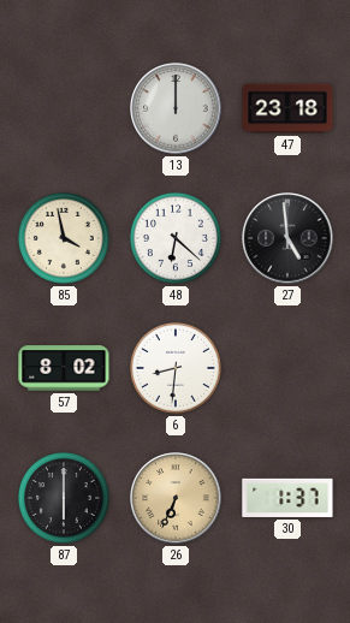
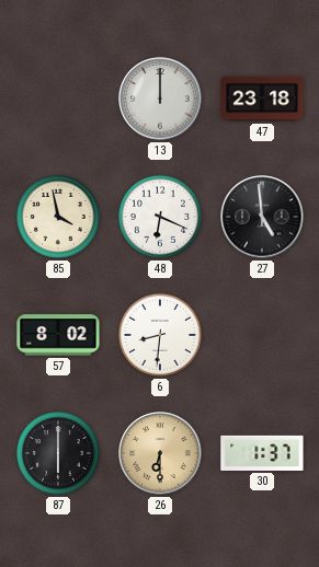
48: 6:22 -> 6:19 (160, 217)
26: 6:34 -> 6:30 (160, 453)
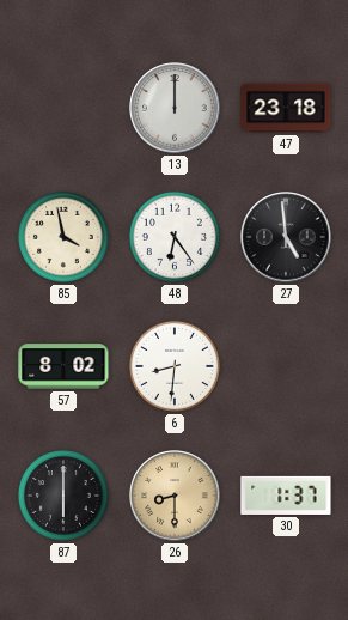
48: 6:19 -> 6:24 (175, 237)
26: 6:30 -> 8:30 (175, 496)
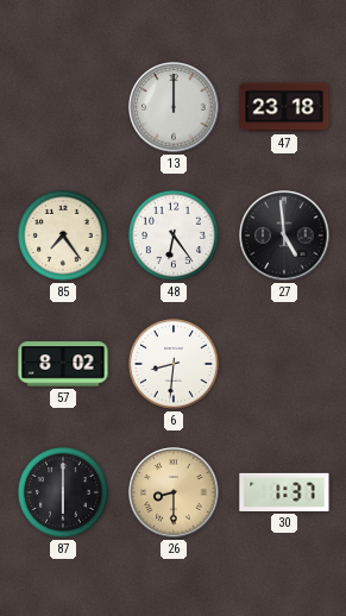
85: 3:58 -> 7:24 (63, 235)
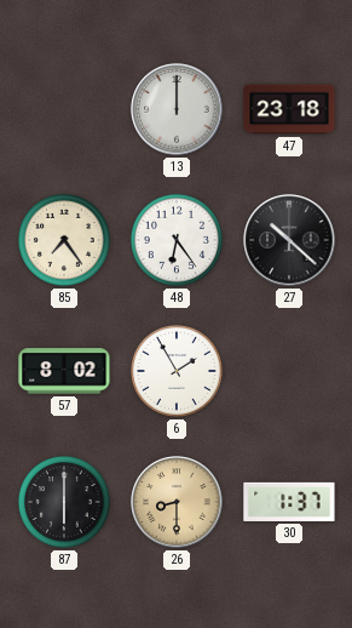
27: 4:59 -> 10:22 (289, 240)
6: 8:31 -> 1:55 (177, 371)
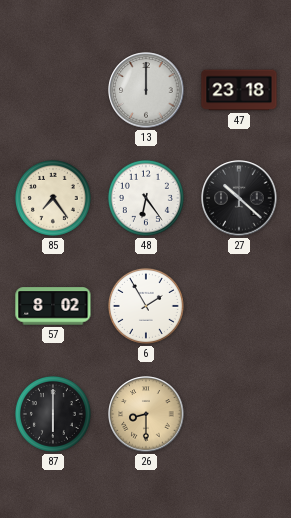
30: 1:37 -> none (289, 502)
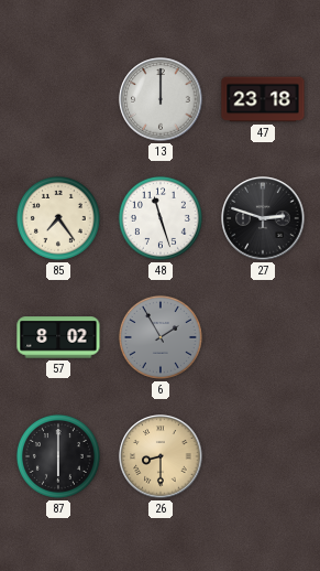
48: 6:24 -> 11:27 (161, 218)
27: 10:22 -> 2:48 (263, 218)
6 dial: white -> grey (161, 337)
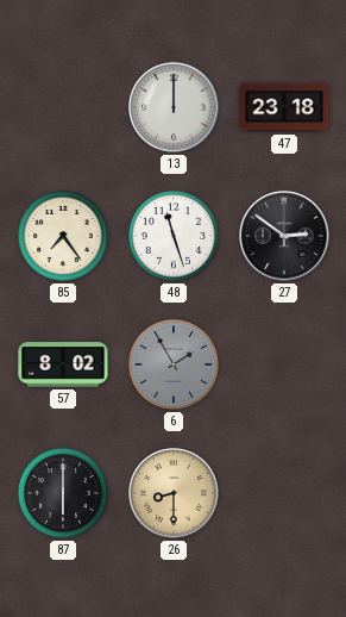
27: 2:48 -> 2:51 (284, 236)
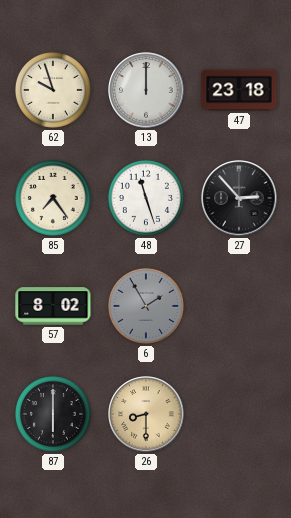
62: none -> 9:57 (53, 90)
27: 2:51 -> 2:53 (239, 198)
